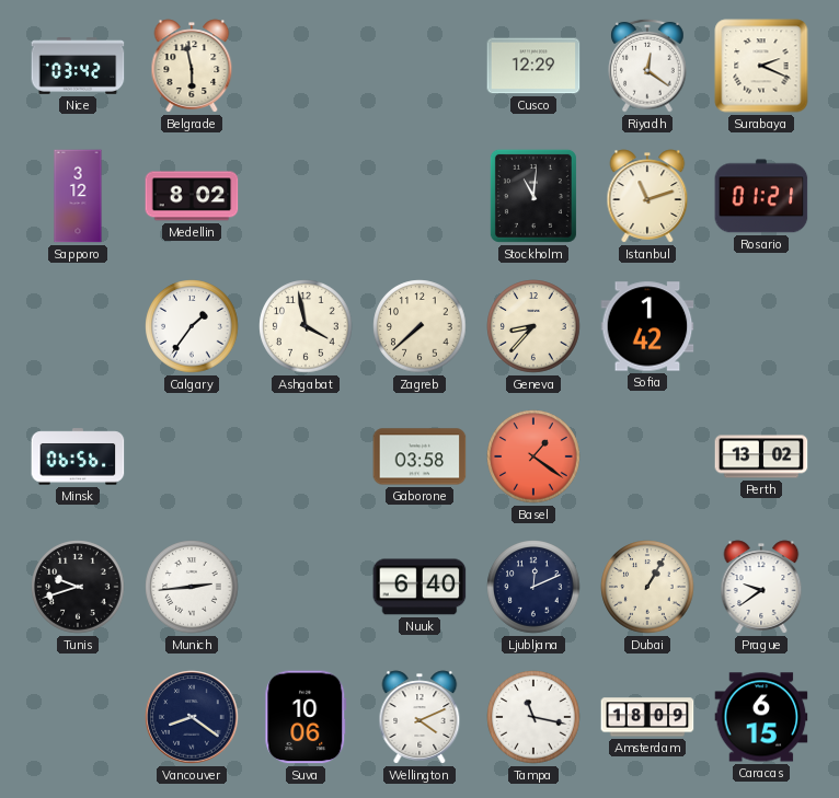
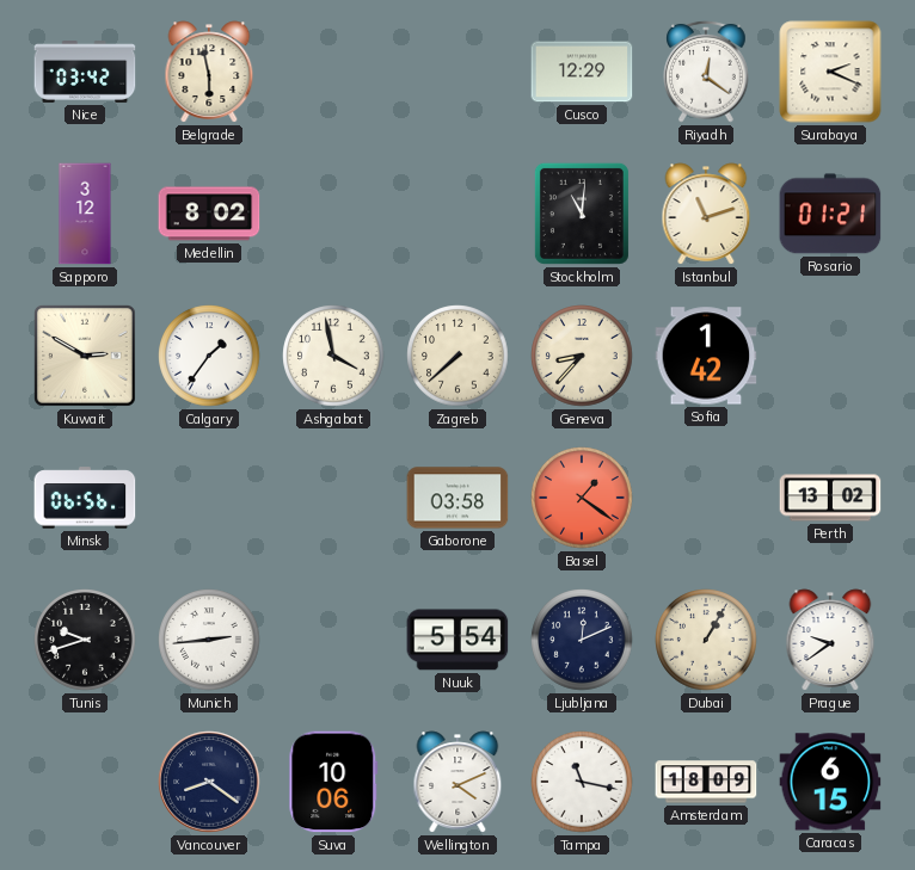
Kuwait: none -> 2:50 (86, 357)
Nuuk: 6:40 -> 5:54 (457, 640)
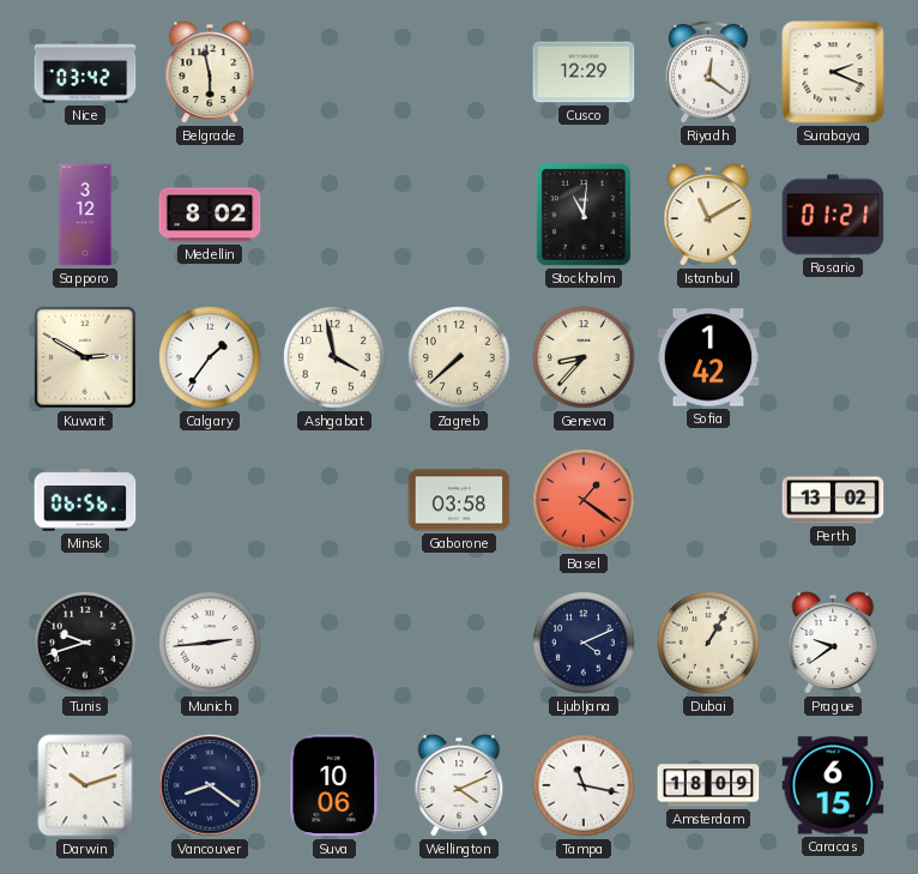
Istanbul: 11:12 -> 11:10 (708, 215)
Nuuk: 5:54 -> none (457, 640)
Ljubljana: 12:11 -> 4:11 (584, 643)
Darwin: none -> 10:12 (85, 785)
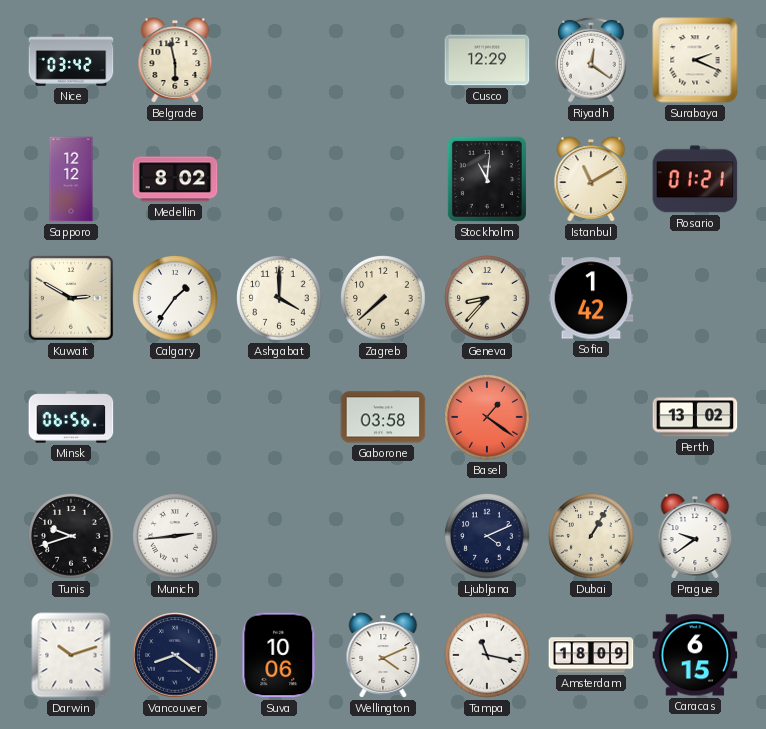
Sapporo: 3:12 -> 12:12 (71, 179)
Ashgabat: 3:58 -> 4:00 (279, 298)
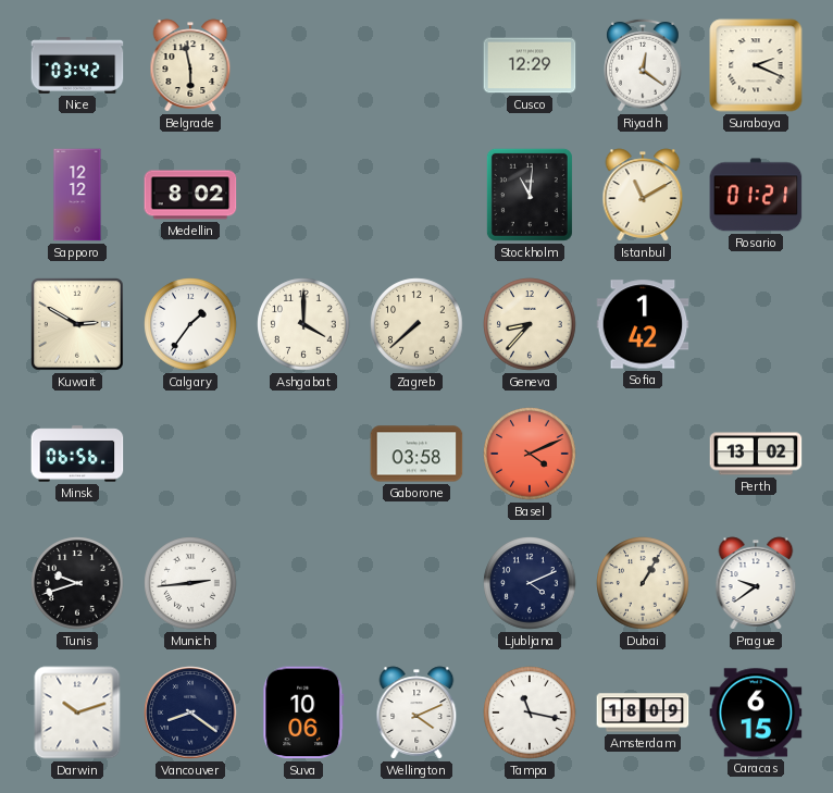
Basel: 1:21 -> 4:11 (530, 454)
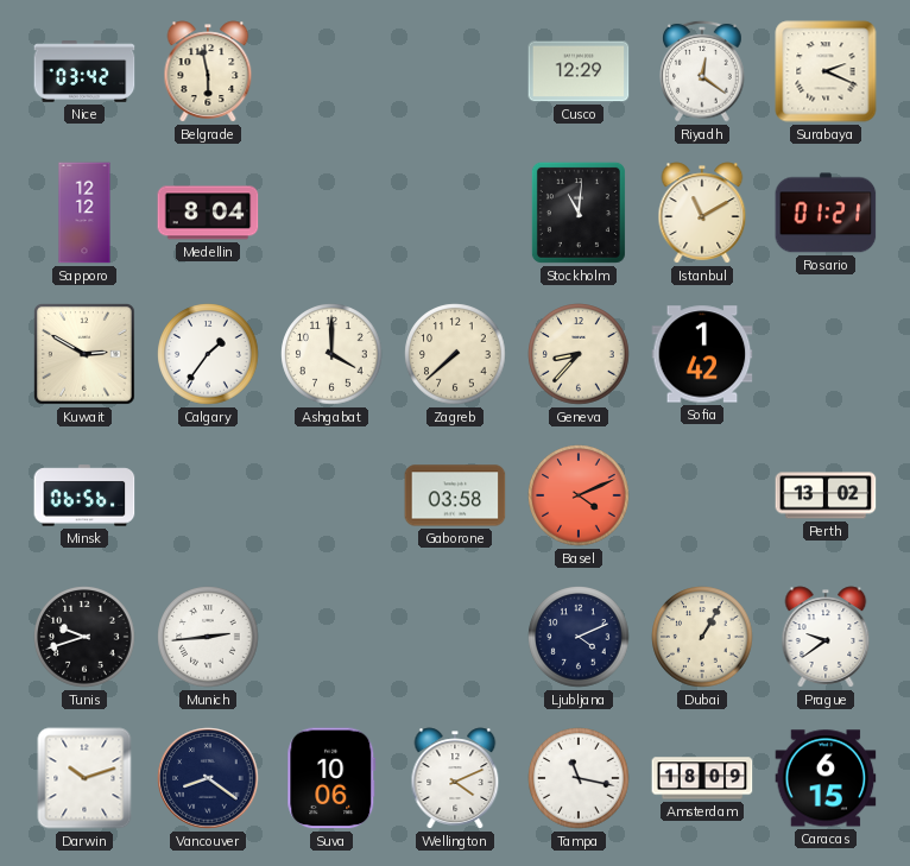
Medellin: 8:02 -> 8:04 (208, 213)
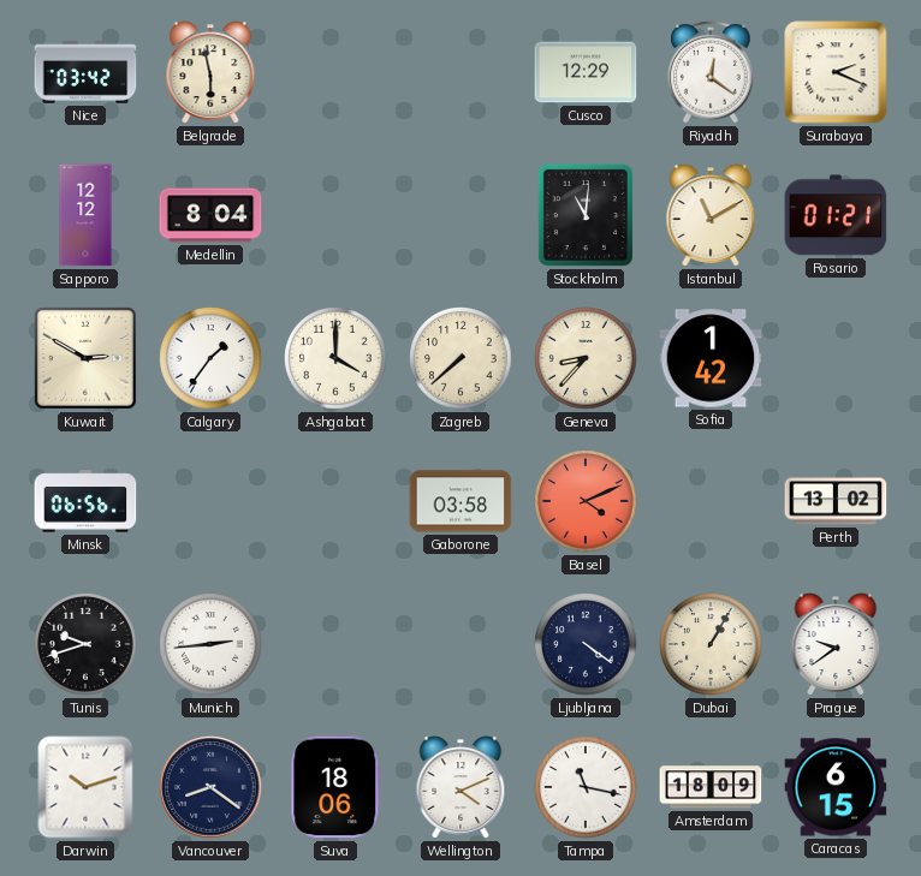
Ljubljana: 4:11 -> 4:21 (586, 644)
Suva: 10:06 -> 18:06 (335, 787)
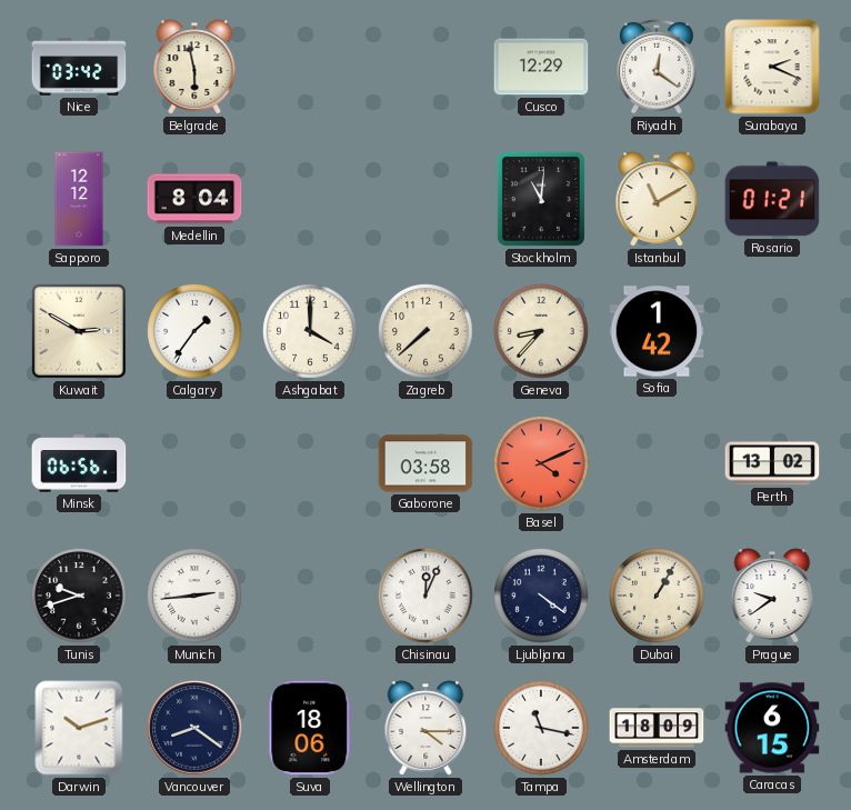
Chisinau: none -> 12:04 (425, 596)
Wellington: 4:11 -> 4:15 (425, 728)
